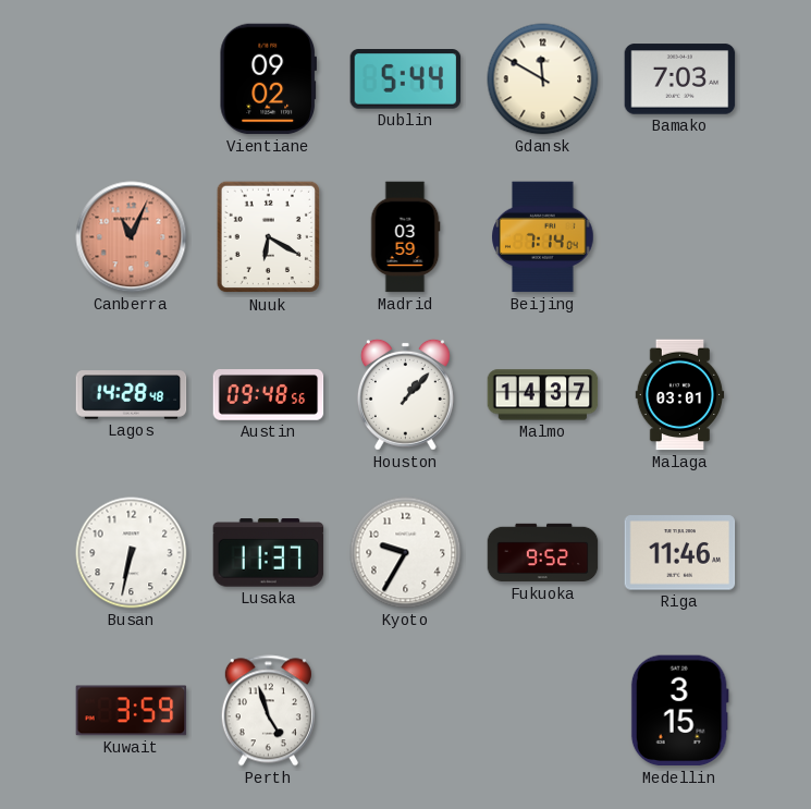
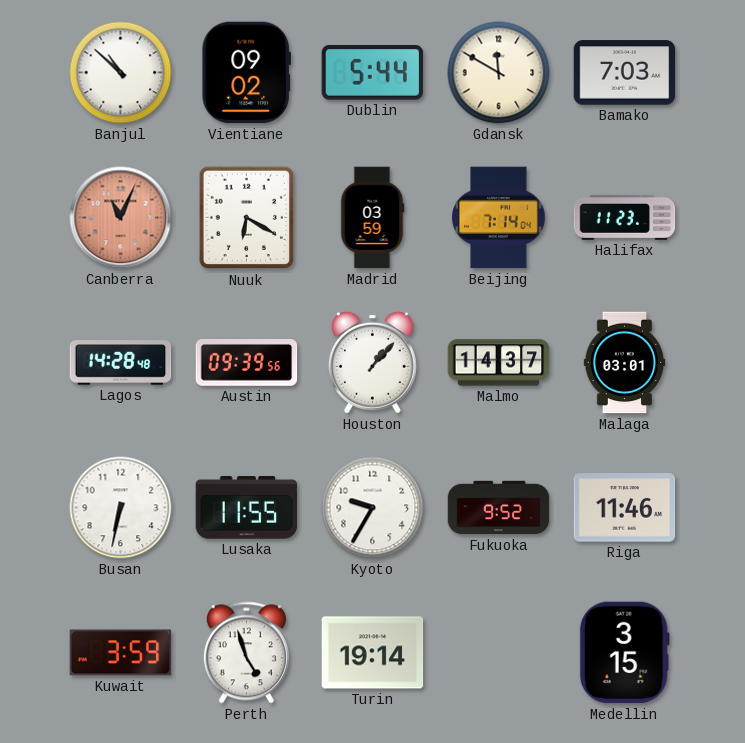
Banjul: none -> 10:52 (121, 73)
Halifax: none -> 11:23 (625, 217)
Austin: 09:48 -> 09:39 (247, 363)
Lusaka: 11:37 -> 11:55 (247, 508)
Turin: none -> 19:14 (373, 653)
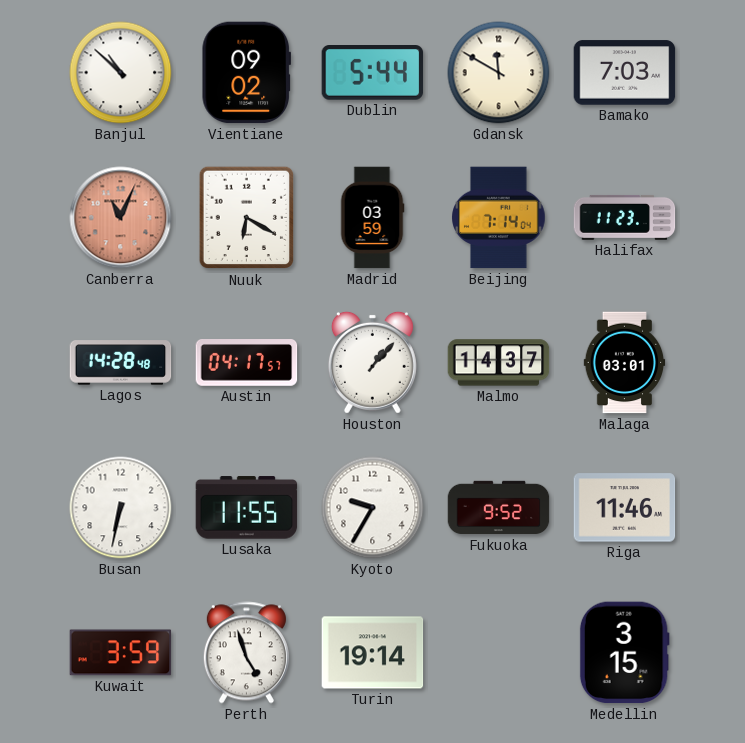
Austin: 09:39 -> 04:17 (247, 363)
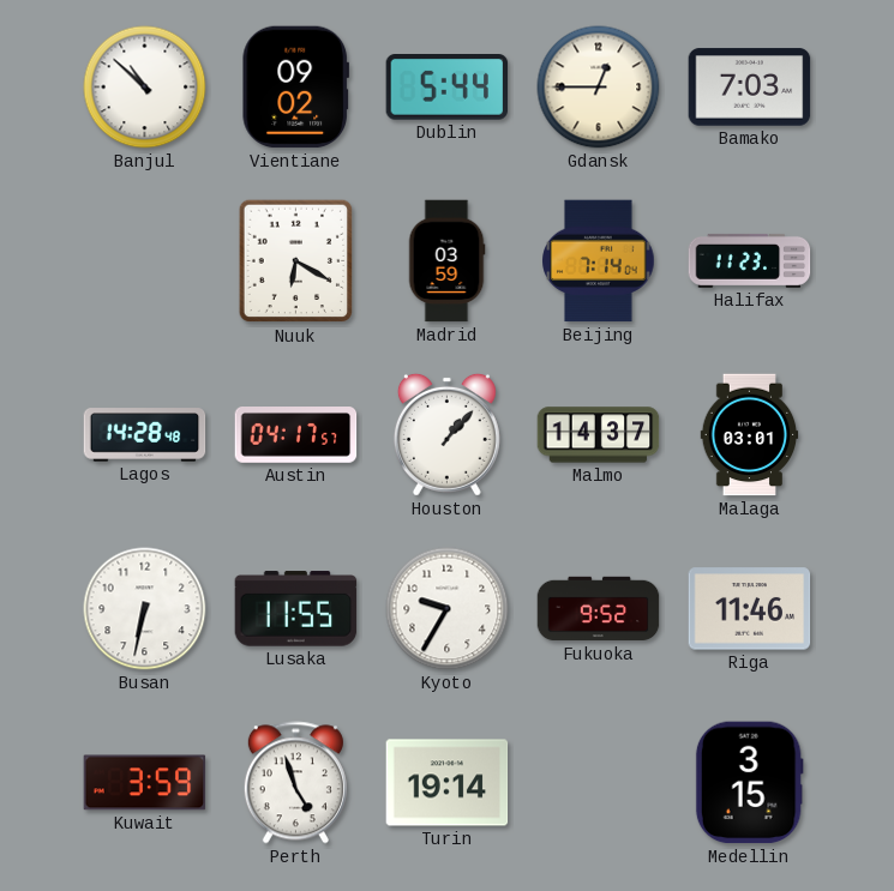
Gdansk: 11:50 -> 12:45 (599, 88)
Canberra: 11:04 -> none (121, 218)
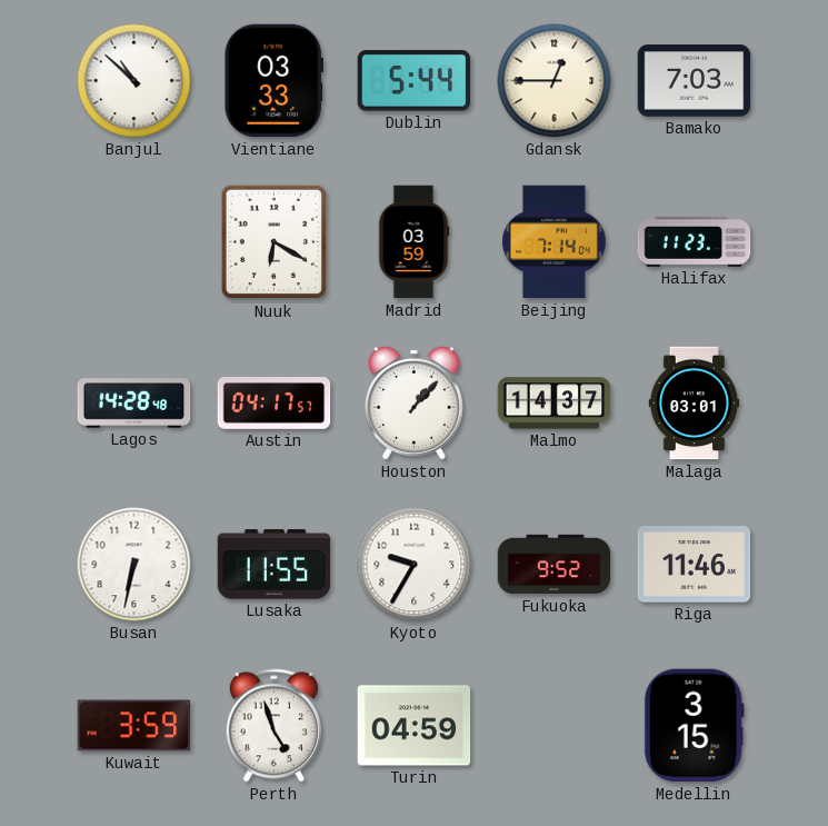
Vientiane: 09:02 -> 03:33 (273, 81)
Turin: 19:14 -> 04:59 (415, 726)
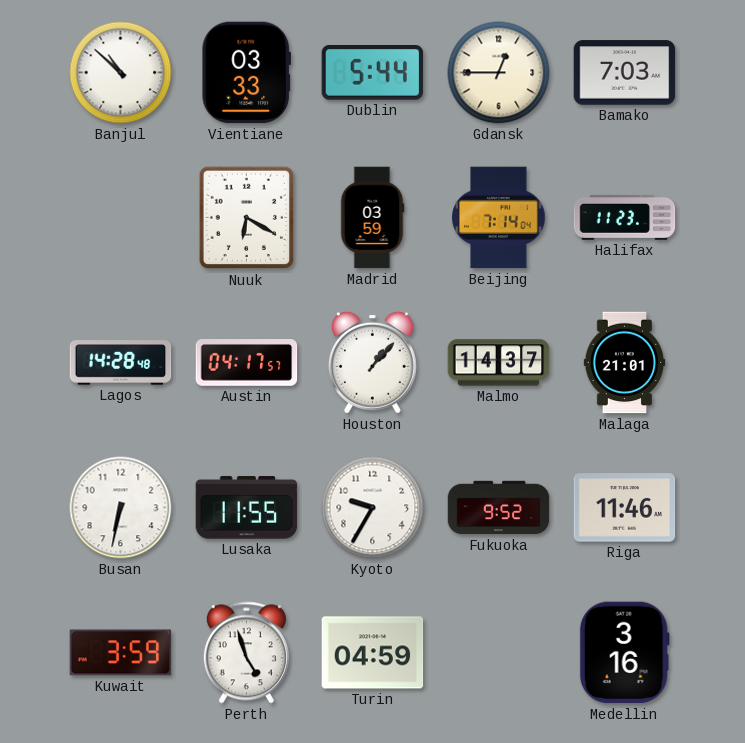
Malaga: 03:01 -> 21:01 (625, 363)
Medellin: 3:15 -> 3:16 (624, 653)
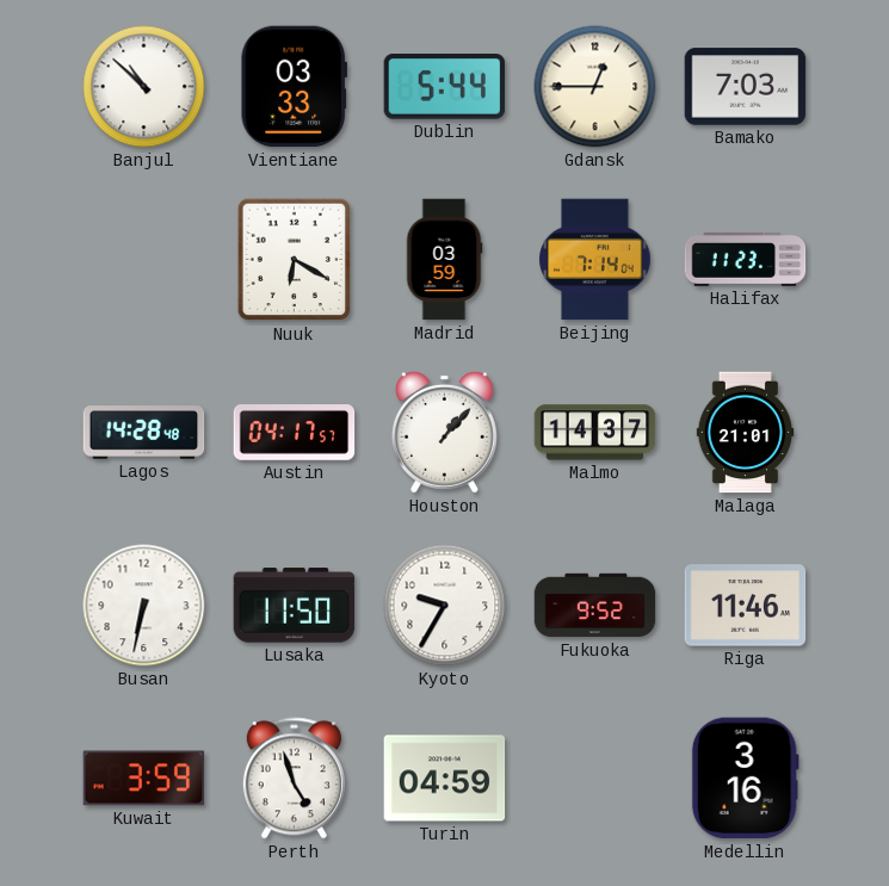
Lusaka: 11:55 -> 11:50 (295, 606)
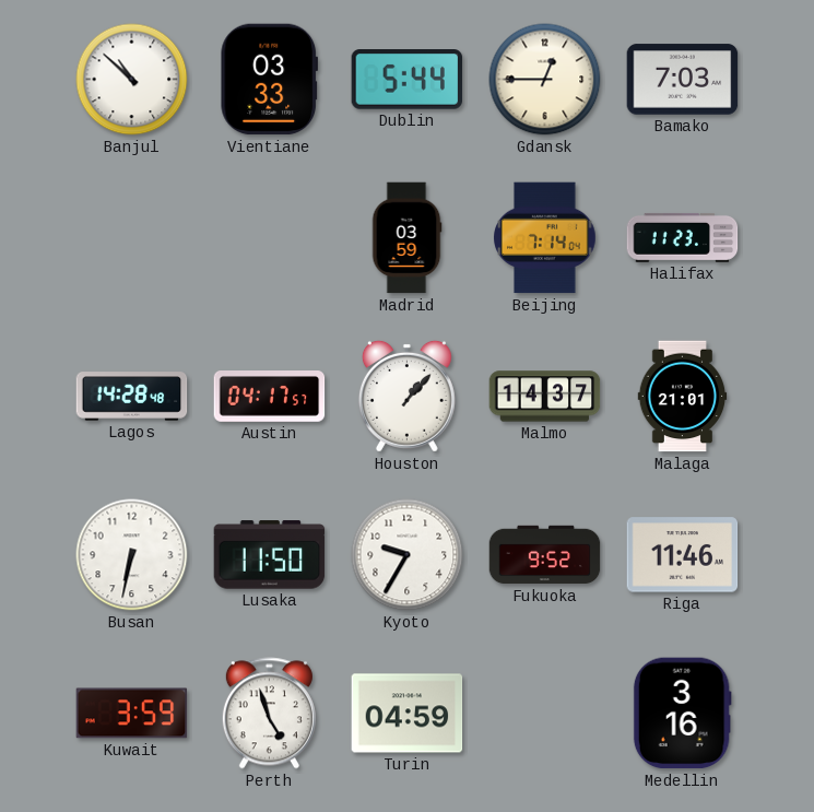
Nuuk: 6:20 -> none (295, 260)
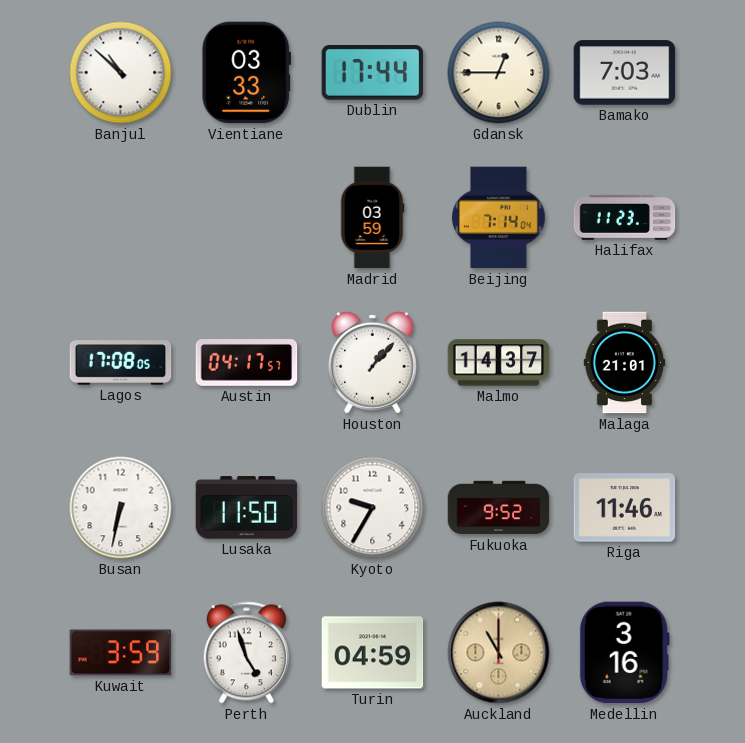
Dublin: 5:44 -> 17:44 (373, 73)
Lagos: 14:28 -> 17:08 (121, 363)
Auckland: none -> 11:00 (499, 653)
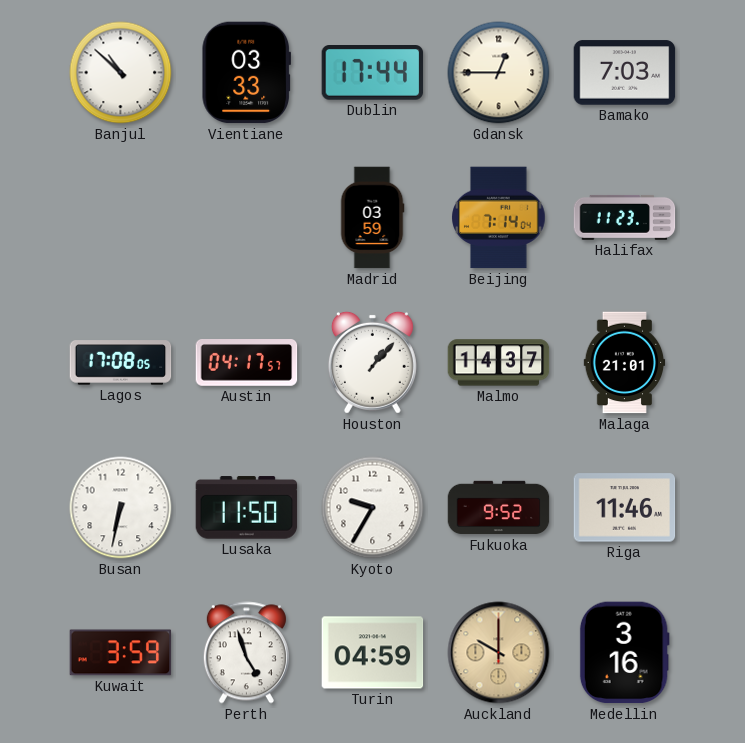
Auckland: 11:00 -> 10:00 (499, 653)
